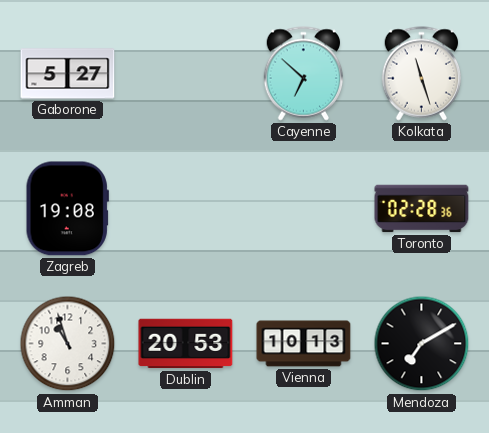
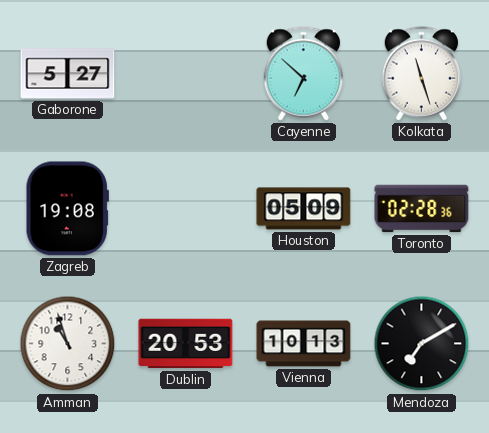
Houston: none -> 05:09 (304, 209)
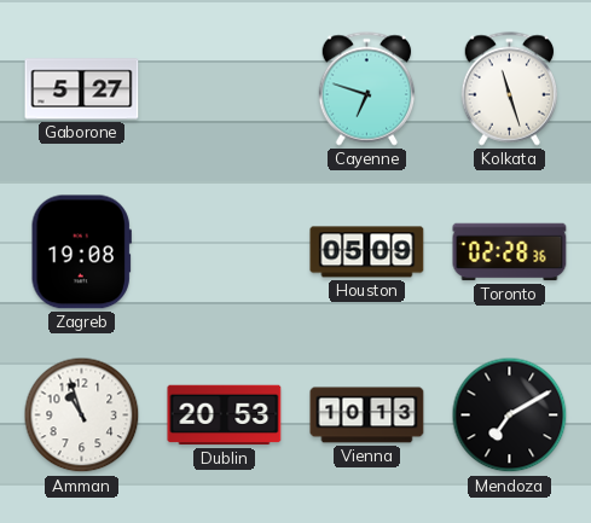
Cayenne: 6:52 -> 6:48 (367, 89)
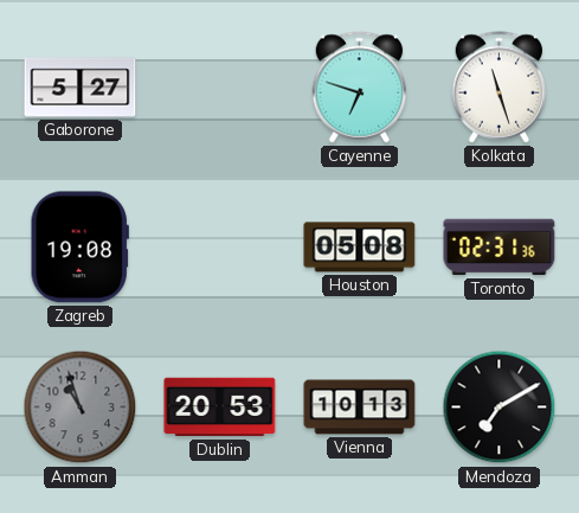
Houston: 05:09 -> 05:08 (360, 248)
Toronto: 02:28 -> 02:31 (500, 248)
Amman dial: white -> grey (81, 408)
